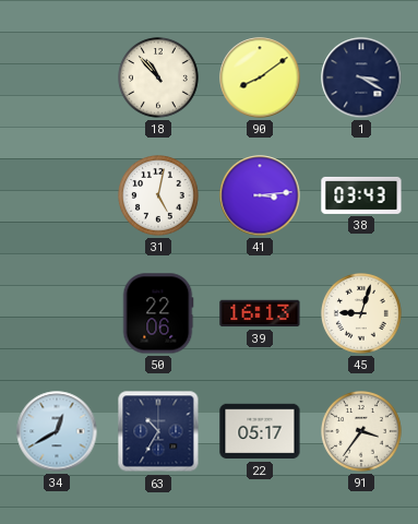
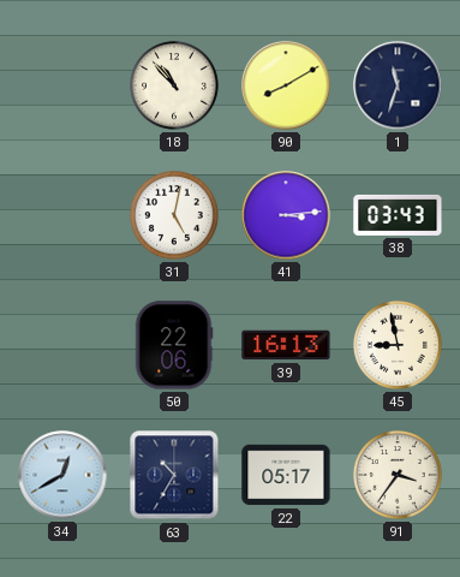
90: 8:09 -> 8:10 (286, 85)
1: 3:20 -> 11:33 (398, 85)
45: 9:03 -> 8:58 (399, 346)
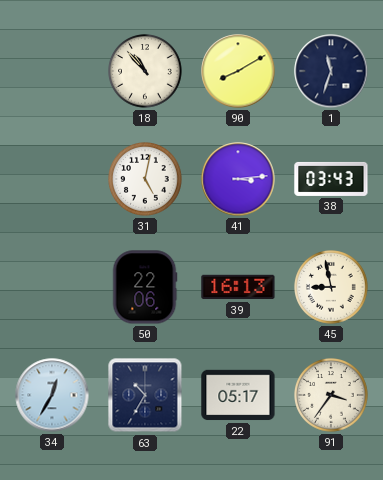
34: 12:40 -> 12:35 (52, 395)
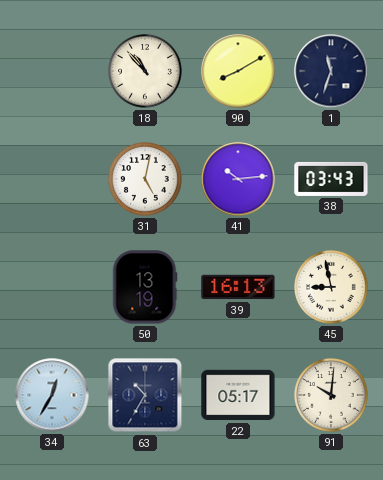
41: 3:14 -> 10:14 (238, 179)
50: 22:06 -> 13:19 (145, 287)
91: 3:36 -> 10:01 (332, 396)
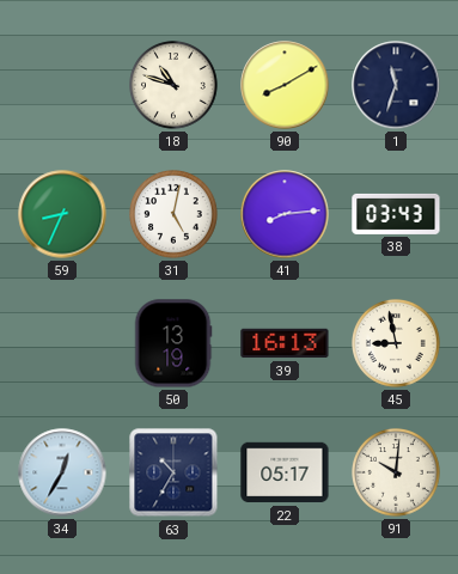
18: 10:53 -> 10:48 (175, 86)
59: none -> 8:34 (62, 214)
41: 10:14 -> 8:14 (285, 214)
